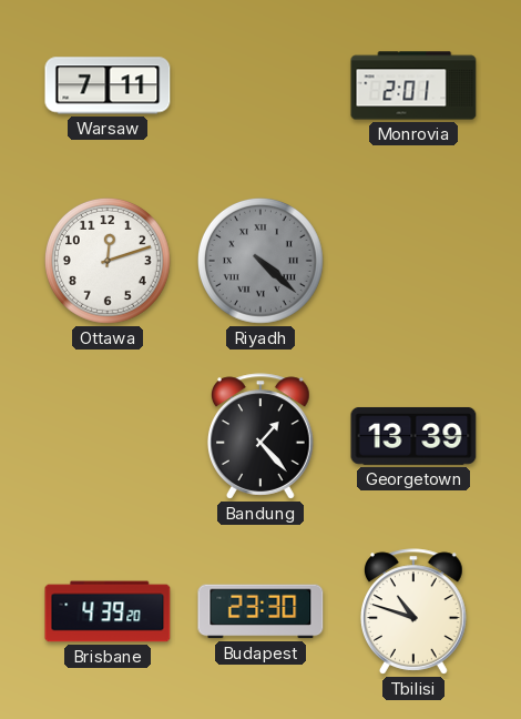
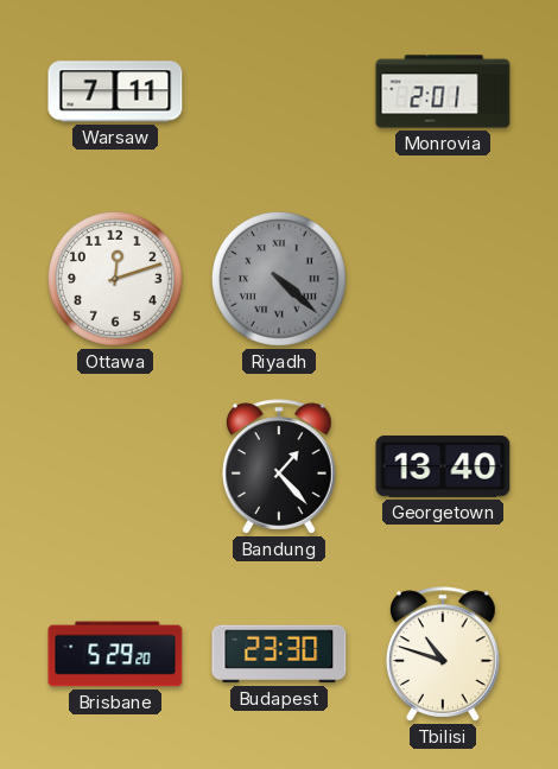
Georgetown: 13:39 -> 13:40 (443, 466)
Brisbane: 4:39 -> 5:29 (115, 654)
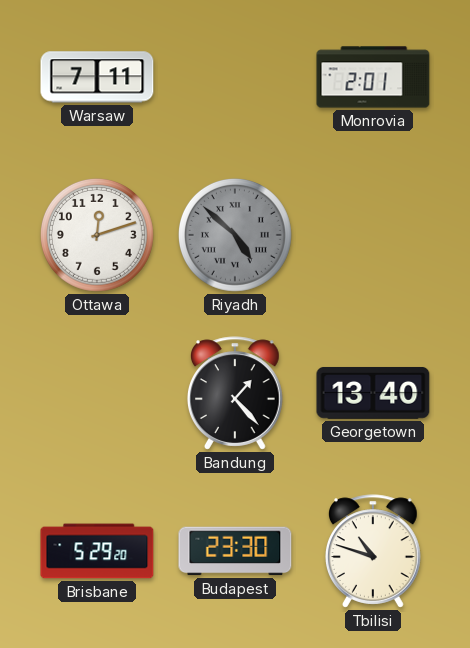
Riyadh: 4:22 -> 4:52 (235, 235)
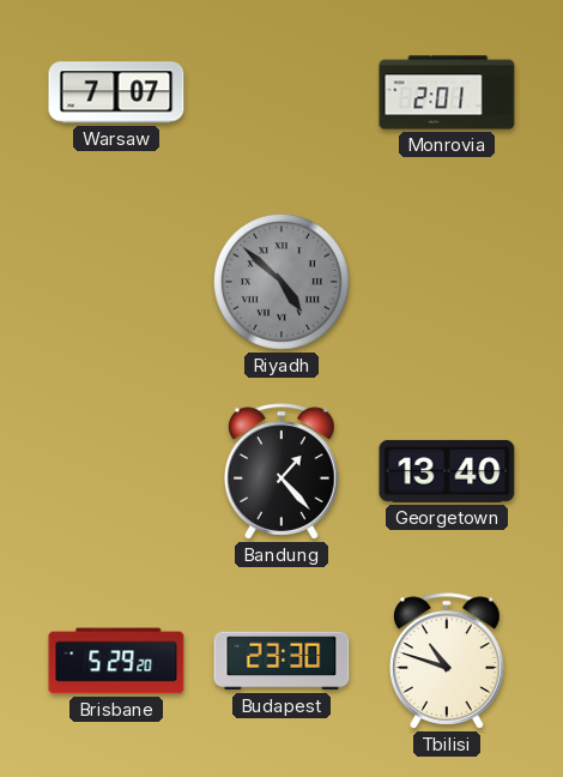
Warsaw: 7:11 -> 7:07 (116, 92)
Ottawa: 12:12 -> none (97, 235)
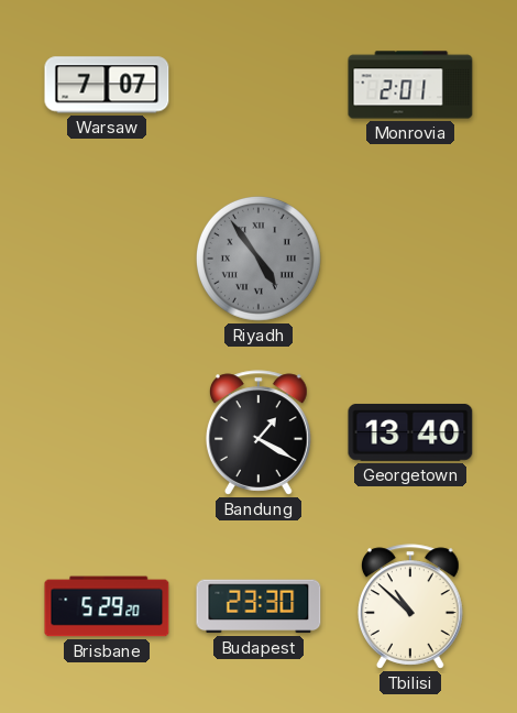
Riyadh: 4:52 -> 4:54 (258, 259)
Bandung: 1:23 -> 1:20 (258, 432)
Tbilisi: 10:48 -> 10:52 (410, 606)
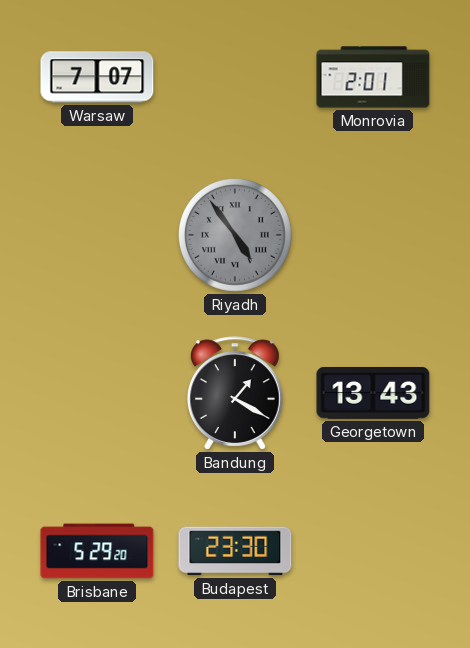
Georgetown: 13:40 -> 13:43 (373, 393)
Tbilisi: 10:52 -> none (410, 606)
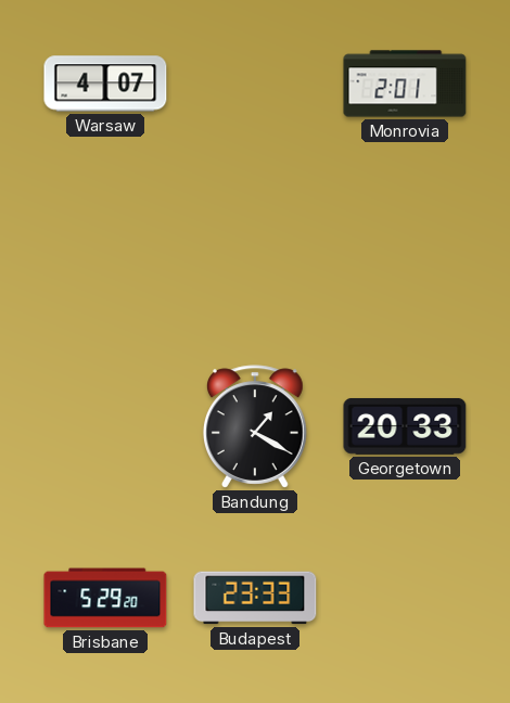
Warsaw: 7:07 -> 4:07 (105, 84)
Riyadh: 4:54 -> none (235, 235)
Georgetown: 13:43 -> 20:33 (405, 426)
Budapest: 23:30 -> 23:33 (255, 598)
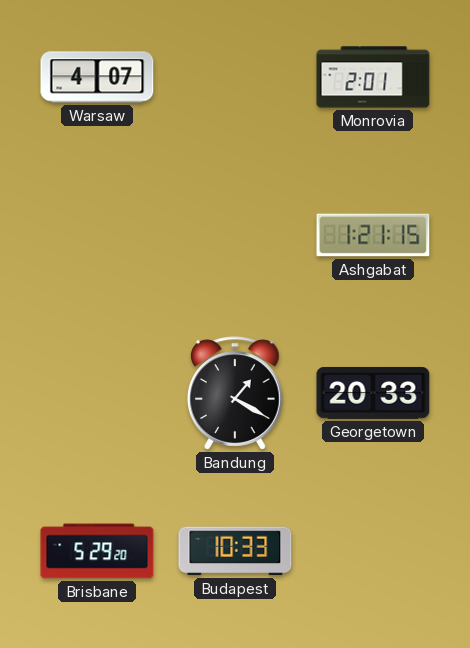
Ashgabat: none -> 1:21 (373, 235)
Budapest: 23:33 -> 10:33 (235, 551)
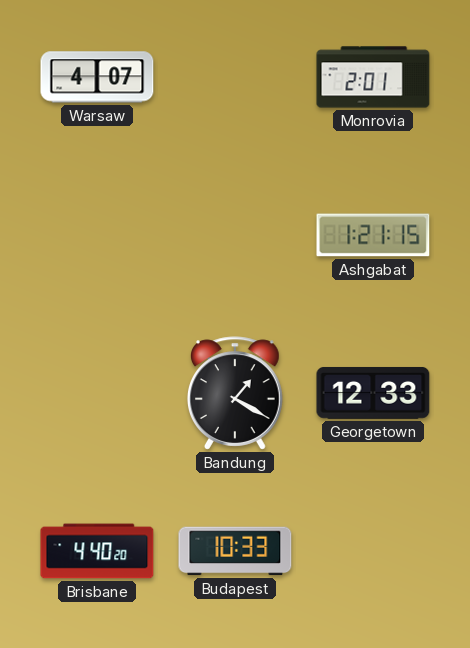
Georgetown: 20:33 -> 12:33 (373, 393)
Brisbane: 5:29 -> 4:40 (97, 551)
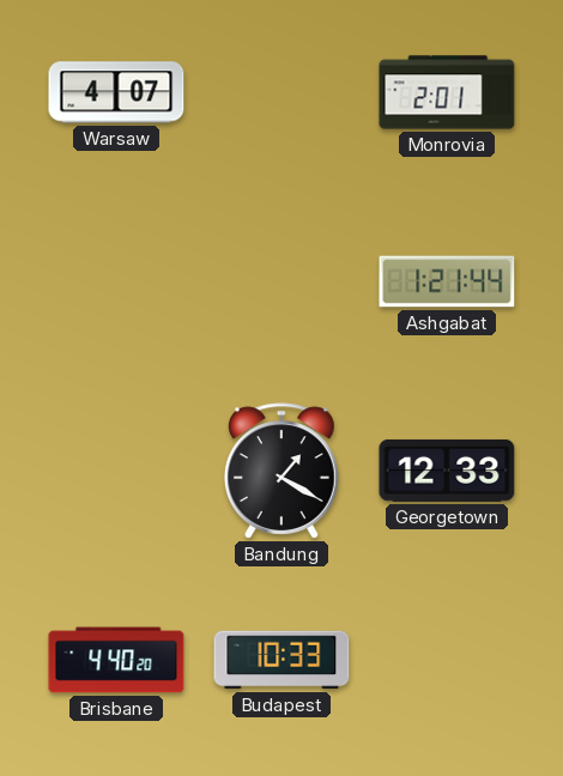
Ashgabat: 1:21:15 -> 1:21:44 (447, 281)
